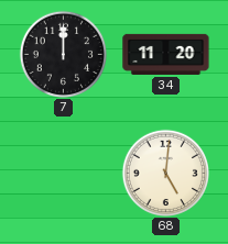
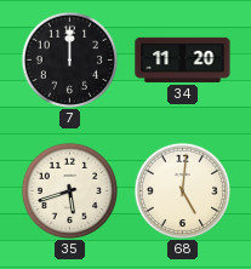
35: none -> 5:42 (69, 190)
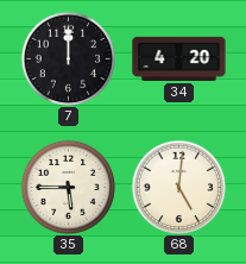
34: 11:20 -> 4:20 (179, 58)
35: 5:42 -> 5:45 (68, 187)
